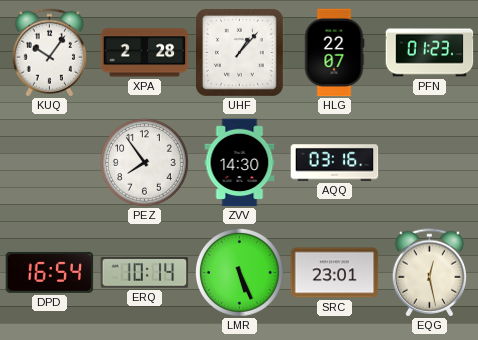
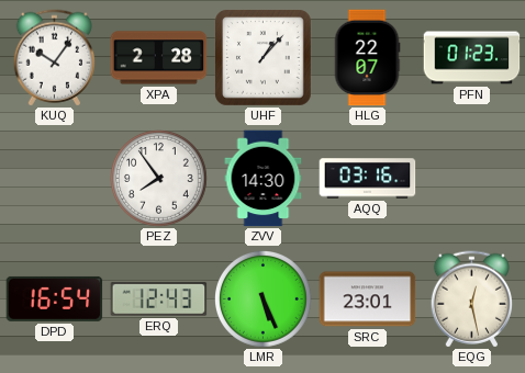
ERQ: 10:14 -> 12:43 (159, 299)
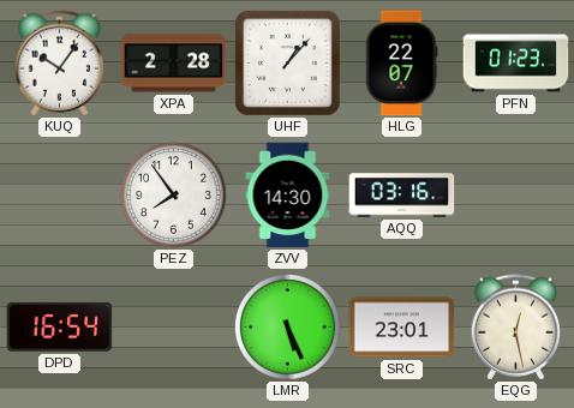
ERQ: 12:43 -> none (159, 299)
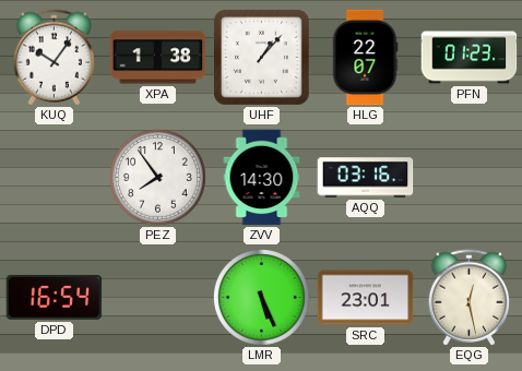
XPA: 2:28 -> 1:38 (158, 58)
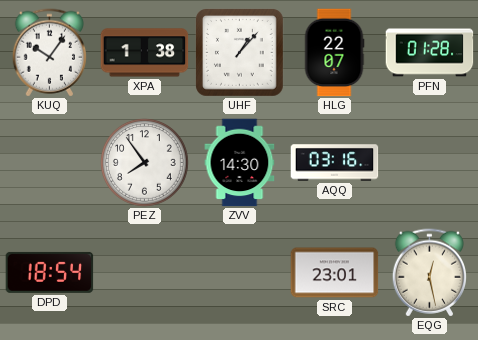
PFN: 01:23 -> 01:28 (430, 53)
DPD: 16:54 -> 18:54 (50, 272)
LMR: 5:26 -> none (262, 298)
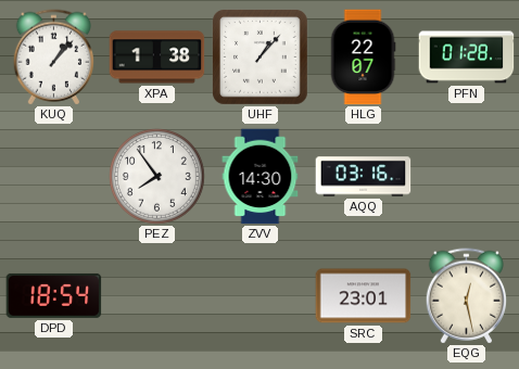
KUQ: 10:06 -> 1:07 (53, 58)
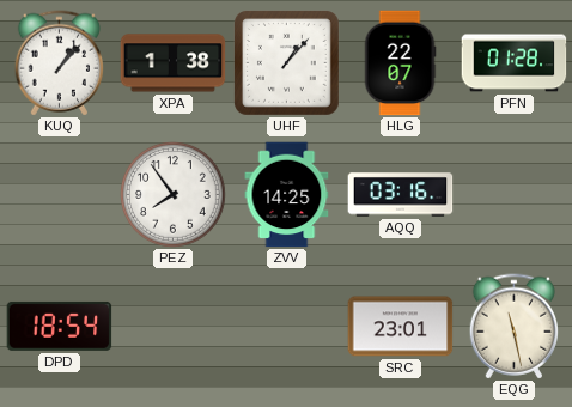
ZVV: 14:30 -> 14:25 (287, 195)
EQG: 12:28 -> 11:28 (513, 327)
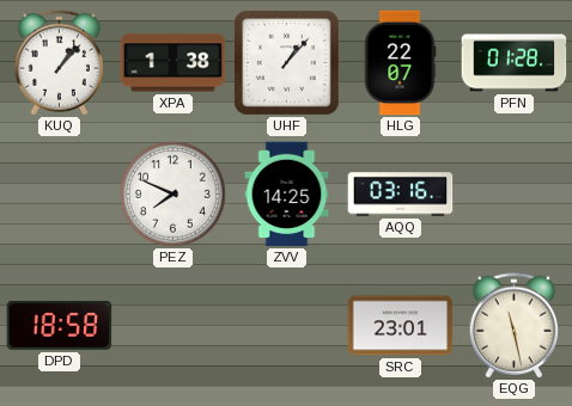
PEZ: 7:54 -> 7:49 (174, 195)
DPD: 18:54 -> 18:58 (60, 325)
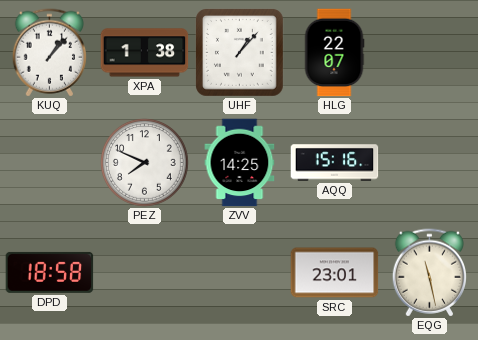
PFN: 01:28 -> none (515, 63)
AQQ: 03:16 -> 15:16 (335, 163)
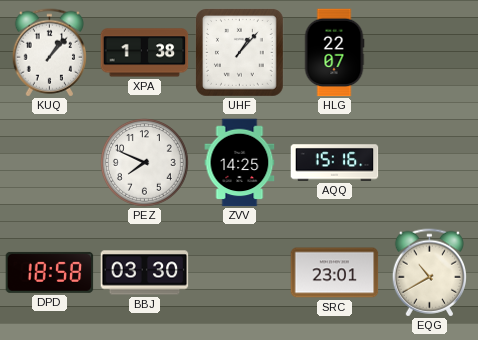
BBJ: none -> 03:30 (145, 273)
EQG: 11:28 -> 10:40 (429, 273)
